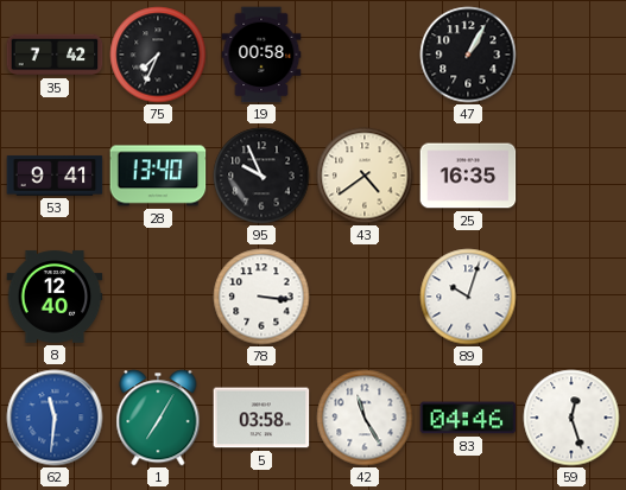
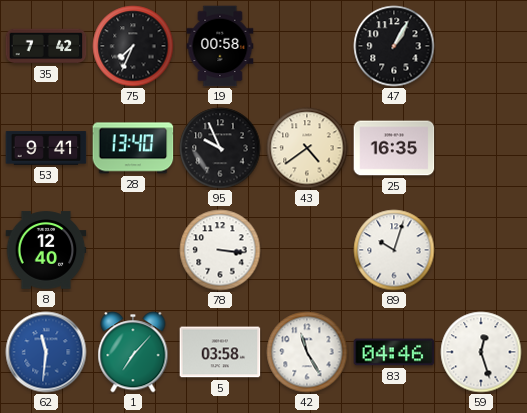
1: 7:05 -> 7:07 (133, 352)
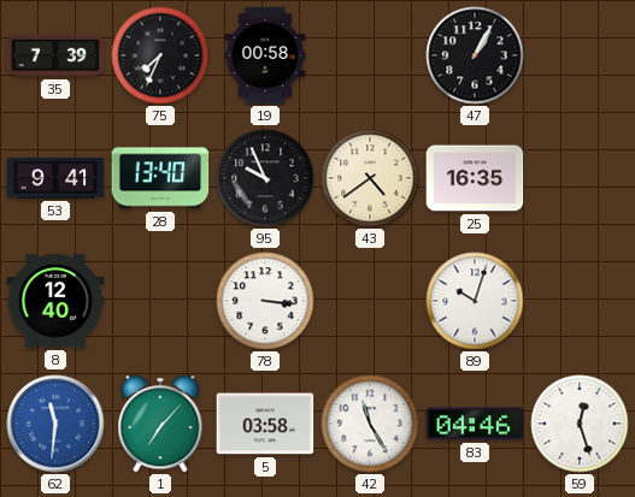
35: 7:42 -> 7:39 (55, 55)
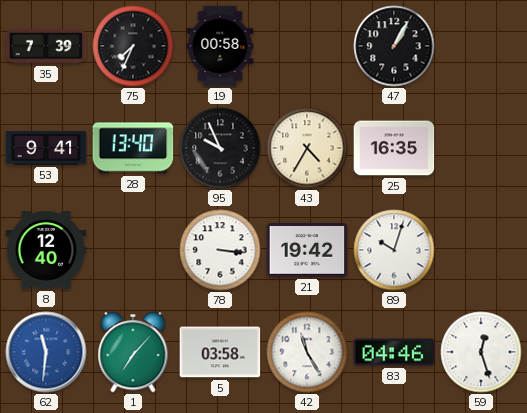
43: 4:39 -> 4:35 (307, 148)
21: none -> 19:42 (307, 251)
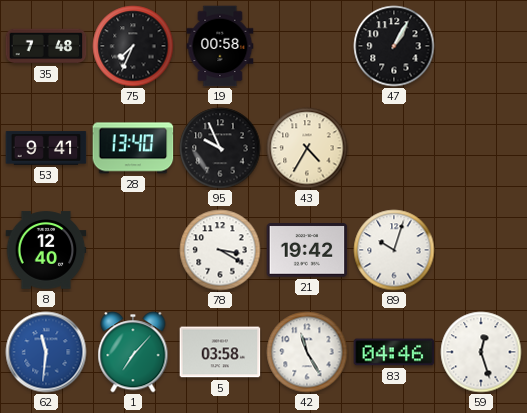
35: 7:39 -> 7:48 (46, 46)
25: 16:35 -> none (394, 148)
78: 3:16 -> 3:20 (220, 250)
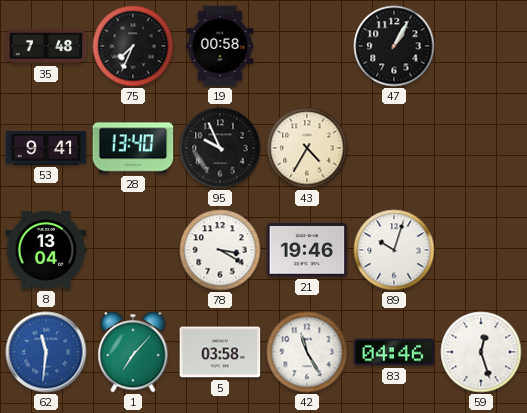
8: 12:40 -> 13:04 (46, 250)
21: 19:42 -> 19:46 (307, 251)
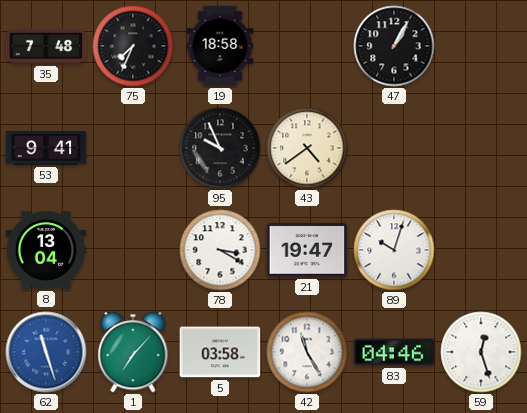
19: 00:58 -> 18:58 (220, 46)
28: 13:40 -> none (133, 148)
43: 4:35 -> 4:39 (307, 148)
21: 19:46 -> 19:47 (307, 251)
62: 11:31 -> 11:27 (46, 352)
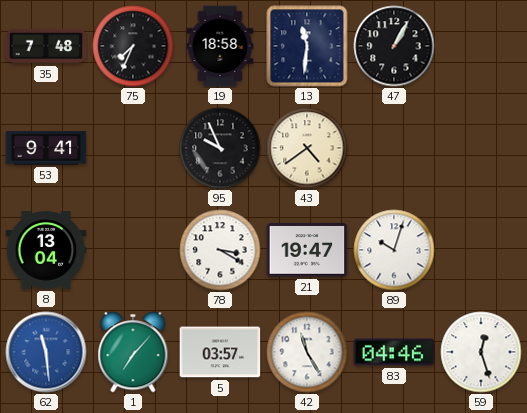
13: none -> 11:31 (307, 46)
62: 11:27 -> 11:29 (46, 352)
5: 03:58 -> 03:57 (220, 352)
